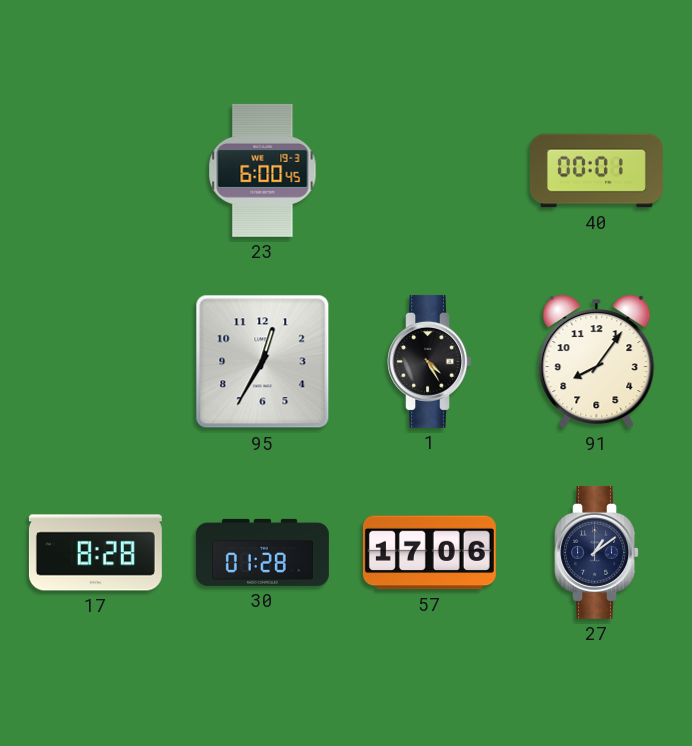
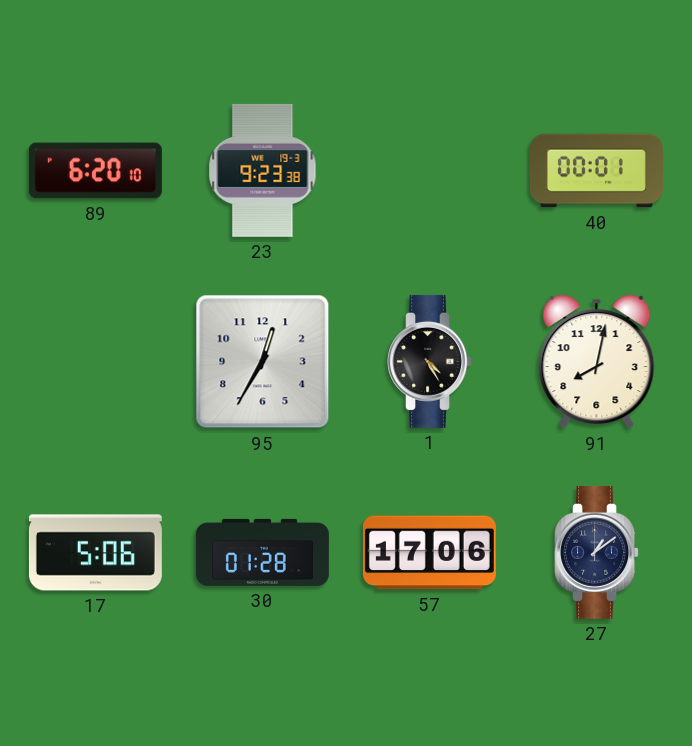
89: none -> 6:20 (95, 171)
23: 6:00 -> 9:23 (263, 170)
91: 8:06 -> 8:02 (597, 362)
17: 8:28 -> 5:06 (95, 553)
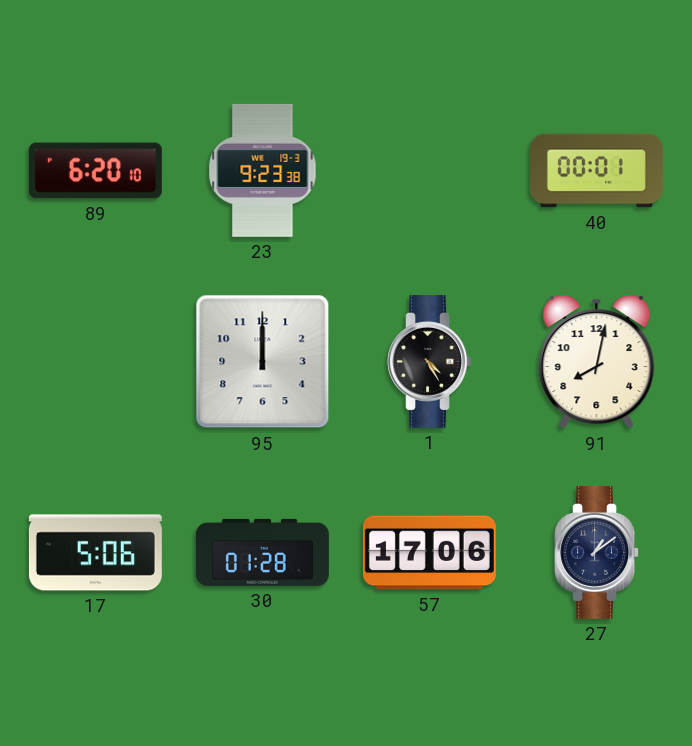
95: 12:35 -> 12:00 (263, 362)
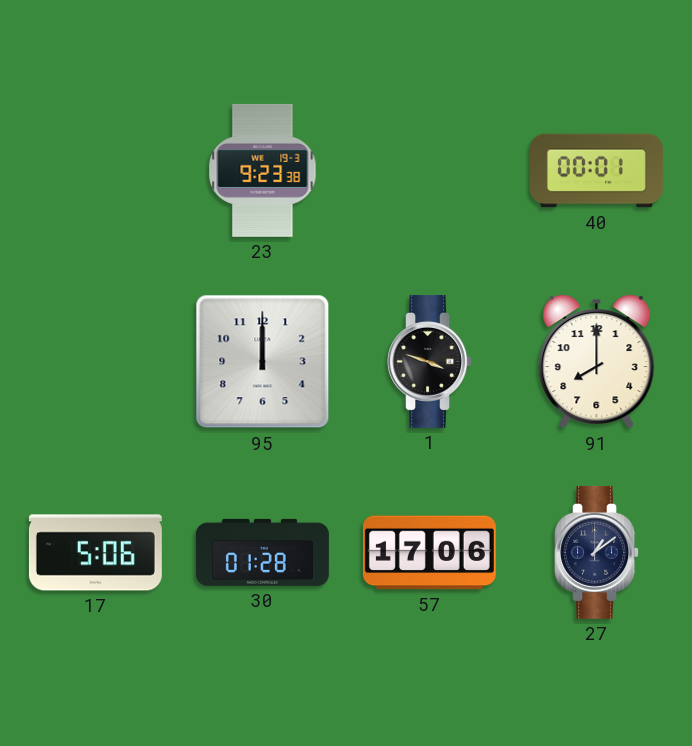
89: 6:20 -> none (95, 171)
1: 4:25 -> 3:48 (429, 361)
91: 8:02 -> 8:00 (597, 362)
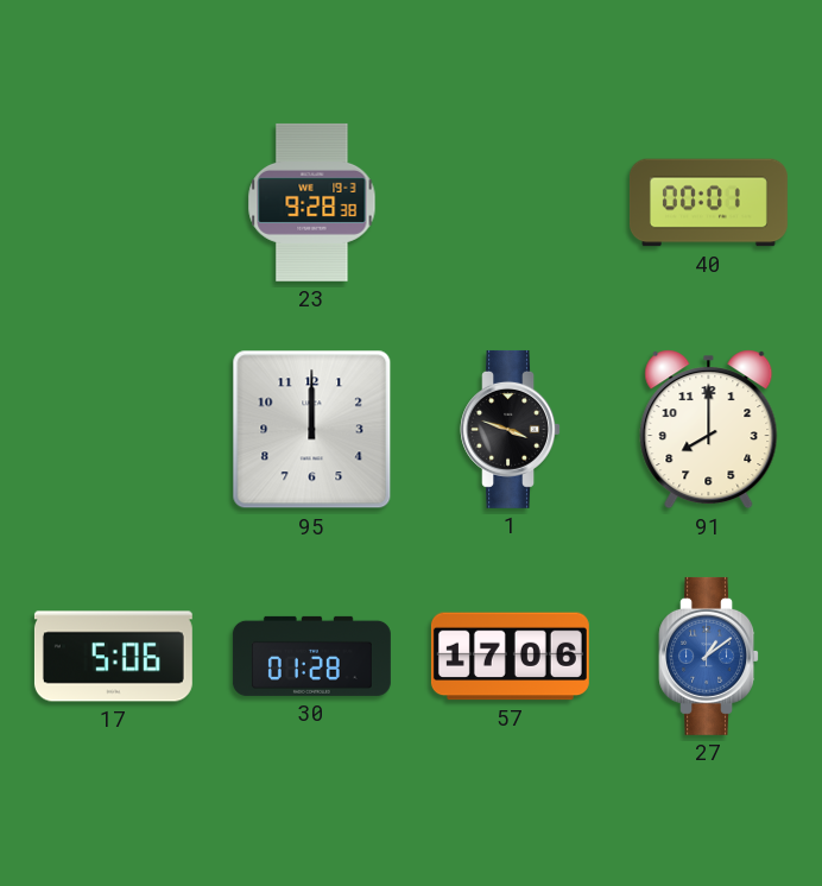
23: 9:23 -> 9:28 (312, 202)
27 dial: navy -> blue (708, 656)
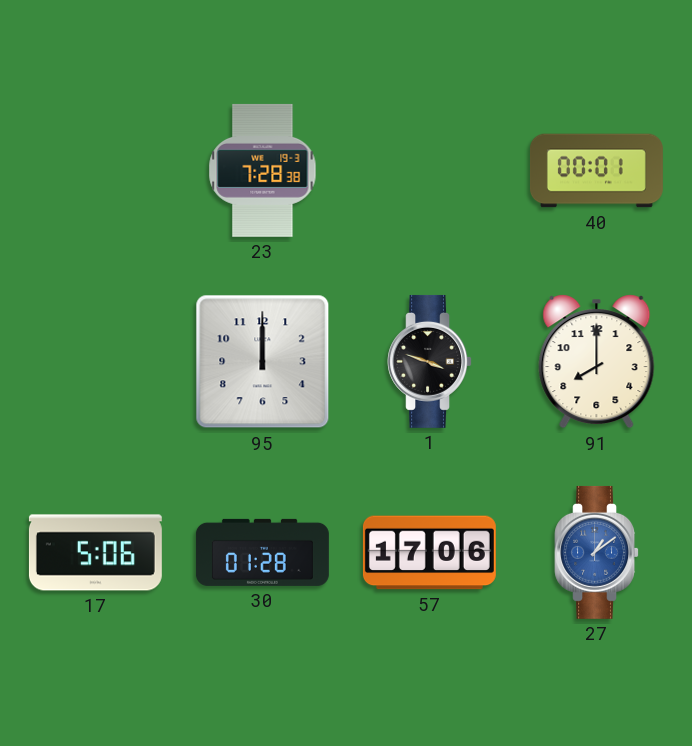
23: 9:28 -> 7:28 (263, 170)
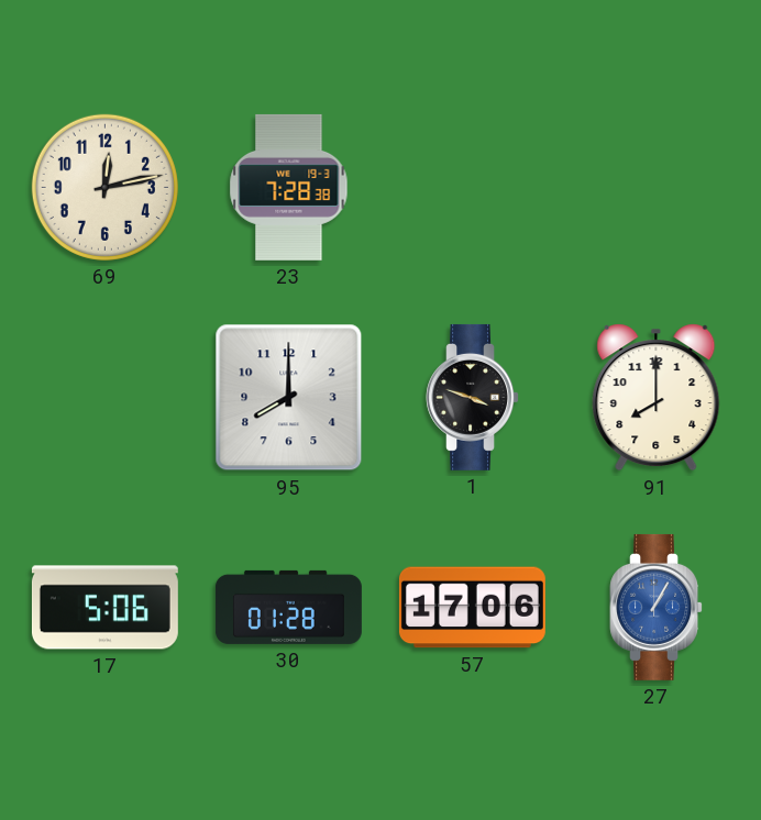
69: none -> 12:13 (104, 187)
40: 00:01 -> none (596, 171)
95: 12:00 -> 8:00 (289, 398)
27: 1:09 -> 1:05 (655, 607)
